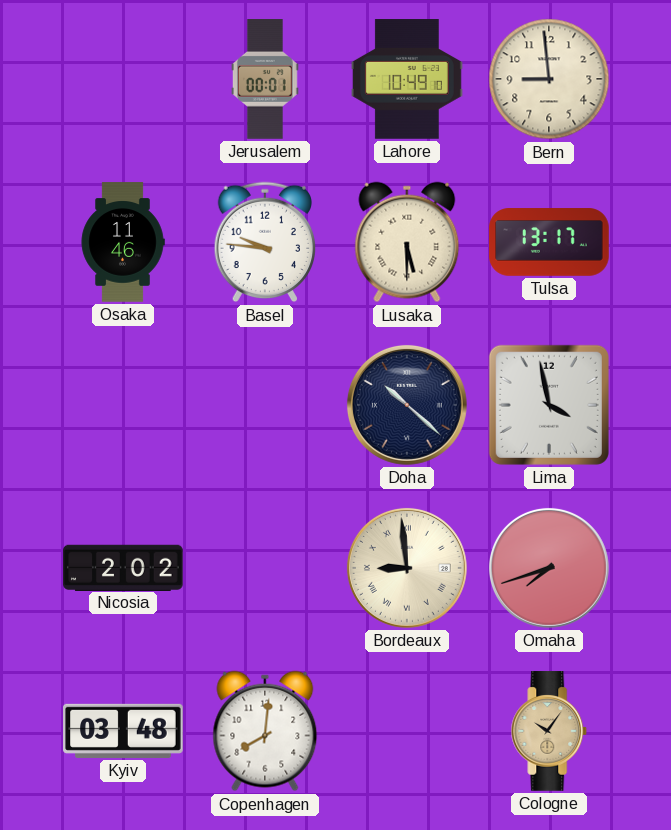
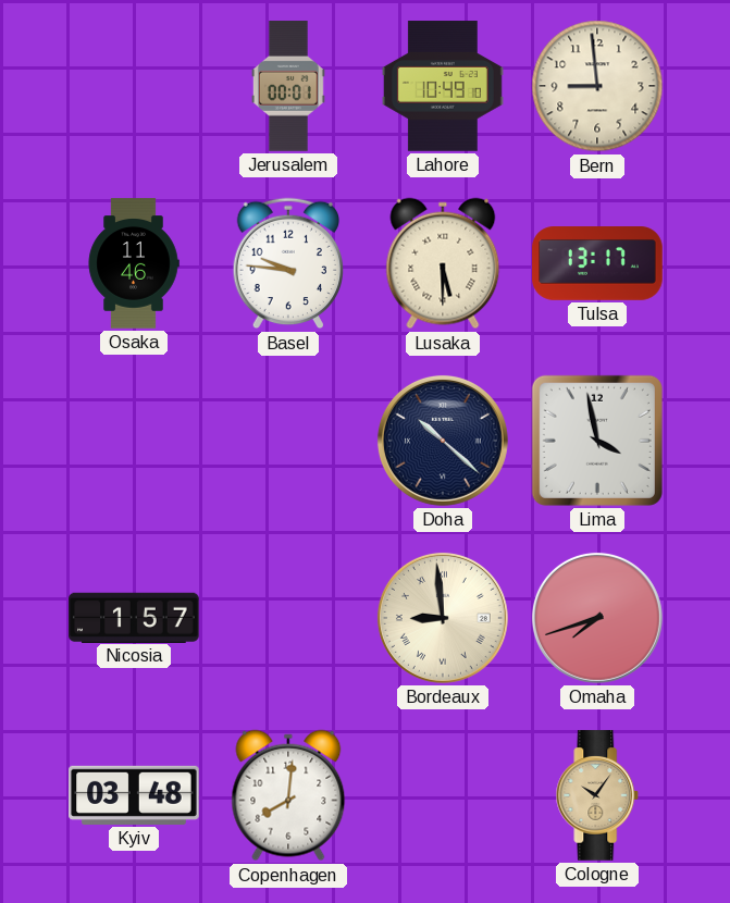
Nicosia: 2:02 -> 1:57 (134, 617)
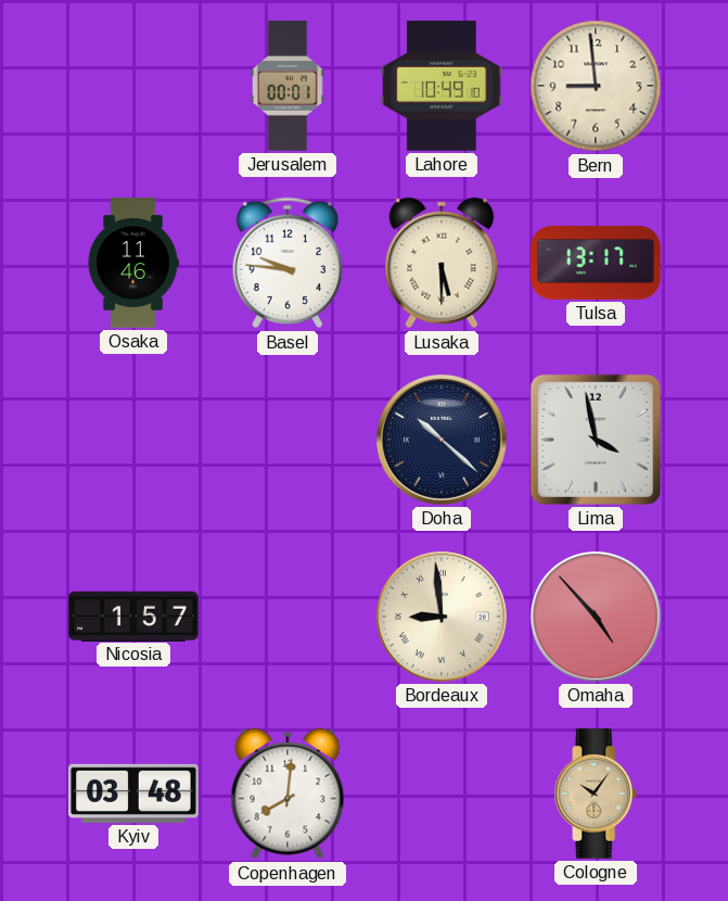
Omaha: 7:42 -> 4:53 (596, 617)
